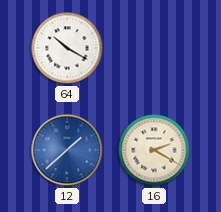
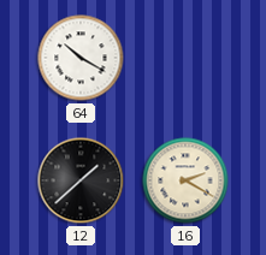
12 dial: blue -> black (81, 180)
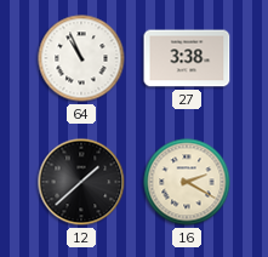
64: 10:20 -> 10:56 (81, 58)
27: none -> 3:38 (187, 58)
